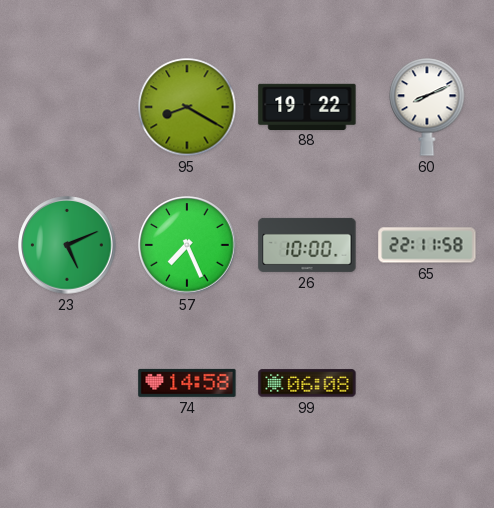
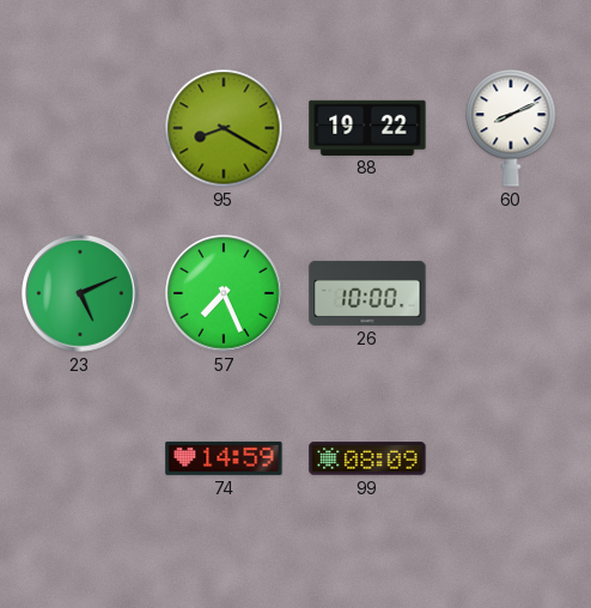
65: 22:11 -> none (427, 245)
74: 14:58 -> 14:59 (224, 458)
99: 06:08 -> 08:09 (367, 458)
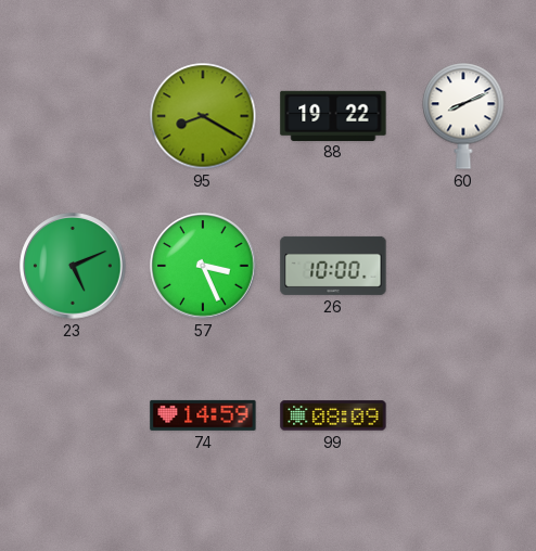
57: 7:26 -> 3:26 (203, 266)
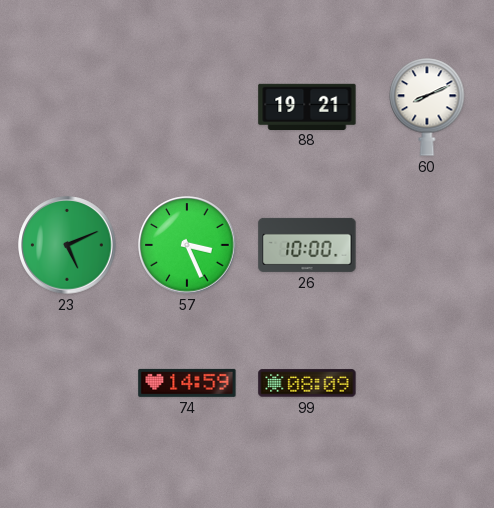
95: 8:20 -> none (203, 116)
88: 19:22 -> 19:21 (307, 106)
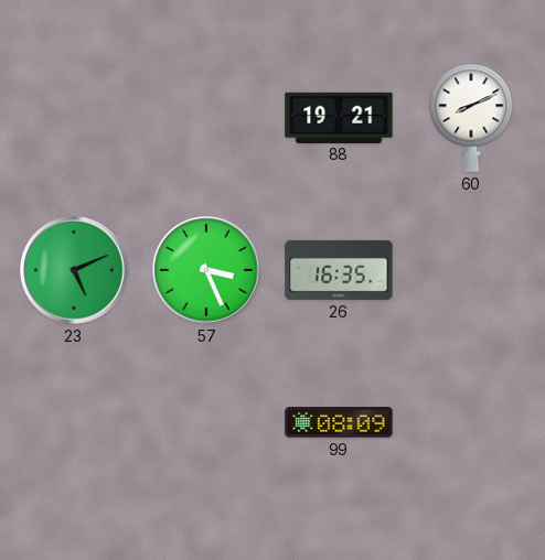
26: 10:00 -> 16:35 (339, 270)
74: 14:59 -> none (187, 383)
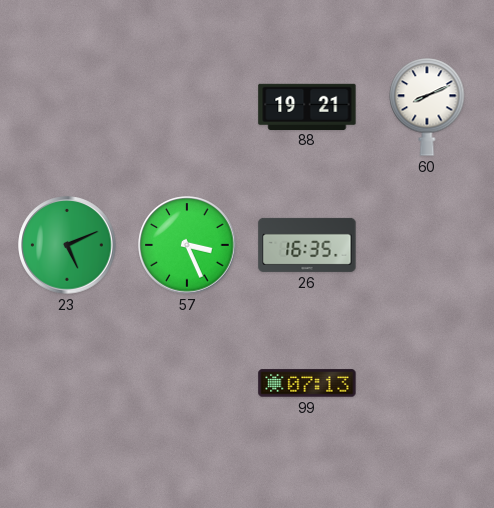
99: 08:09 -> 07:13 (307, 383)
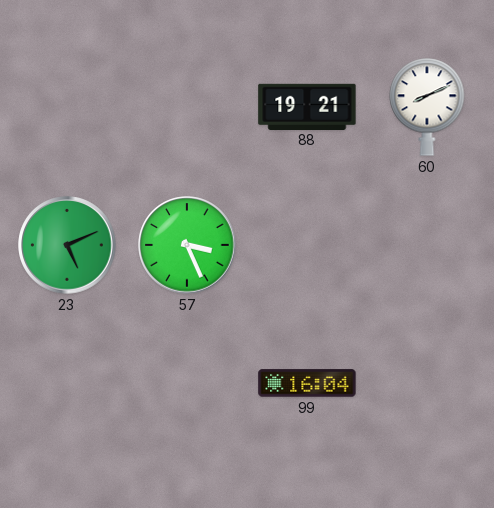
26: 16:35 -> none (307, 245)
99: 07:13 -> 16:04 (307, 383)
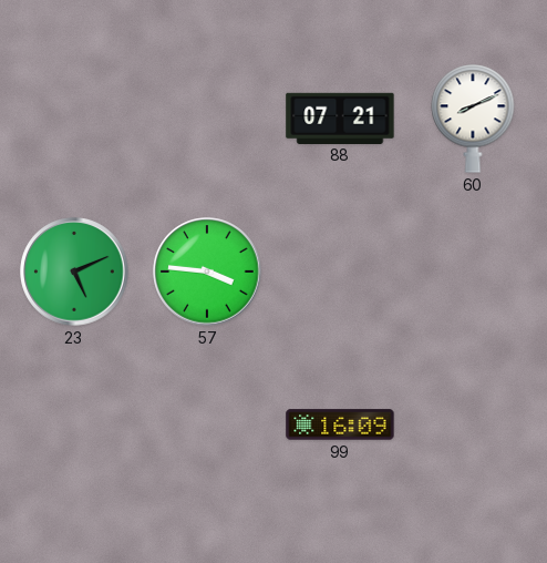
88: 19:21 -> 07:21 (340, 117)
57: 3:26 -> 3:46 (207, 272)
99: 16:04 -> 16:09 (340, 424)
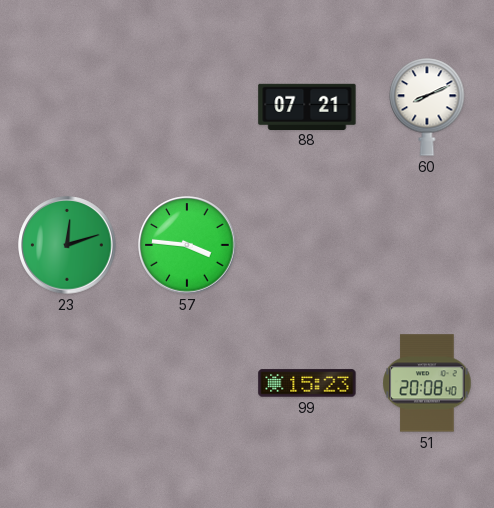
23: 5:11 -> 12:12 (67, 245)
99: 16:09 -> 15:23 (307, 383)
51: none -> 20:08 (427, 383)
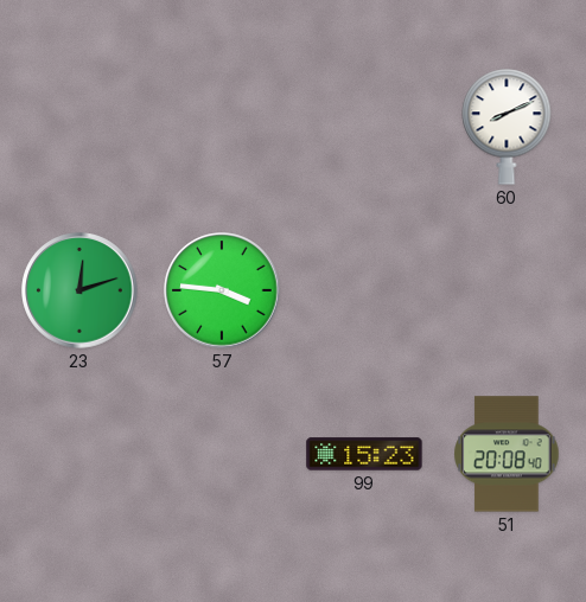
88: 07:21 -> none (307, 106)
